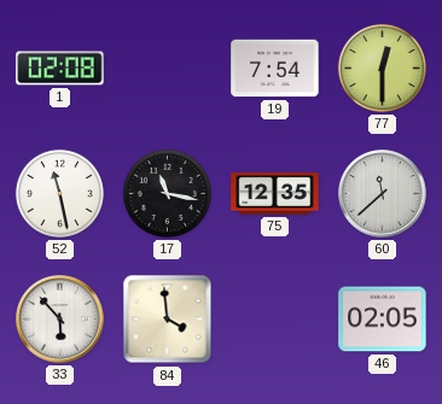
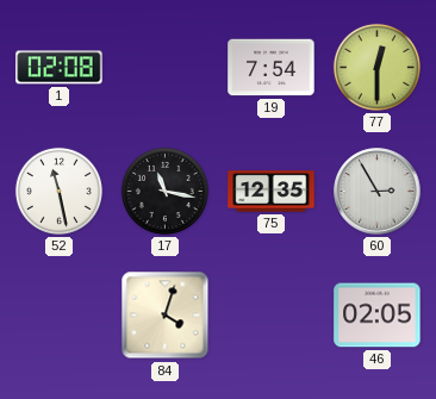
60: 11:38 -> 2:55 (378, 192)
33: 5:53 -> none (60, 320)
84: 3:59 -> 4:03 (166, 316)
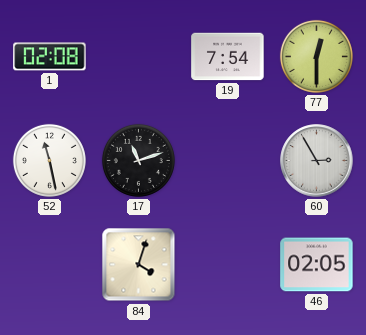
17: 11:17 -> 11:12 (138, 160)
75: 12:35 -> none (272, 192)
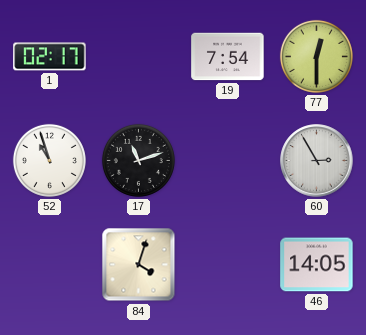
1: 02:08 -> 02:17 (50, 57)
52: 11:28 -> 10:57 (49, 160)
46: 02:05 -> 14:05 (317, 265)
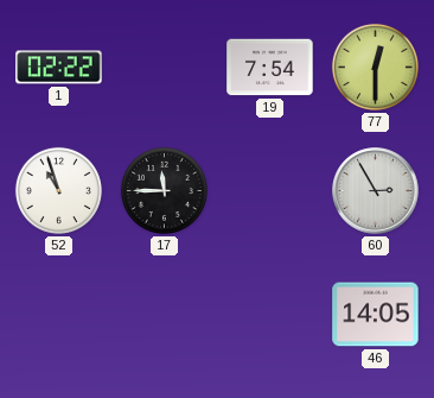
1: 02:17 -> 02:22 (59, 68)
17: 11:12 -> 11:45 (164, 190)
84: 4:03 -> none (139, 265)
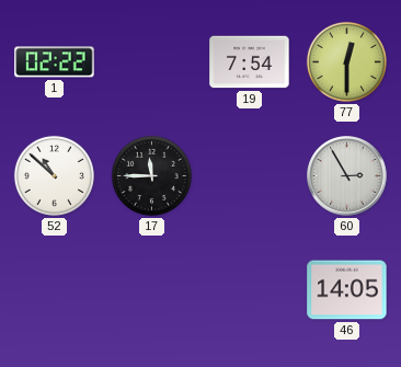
52: 10:57 -> 10:52 (54, 175)
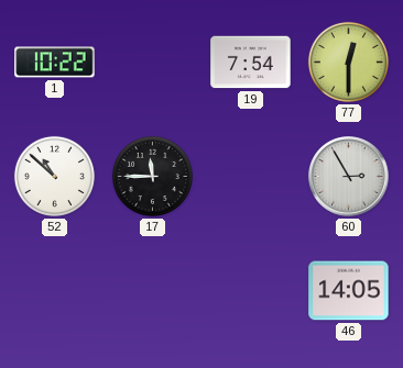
1: 02:22 -> 10:22 (55, 63)
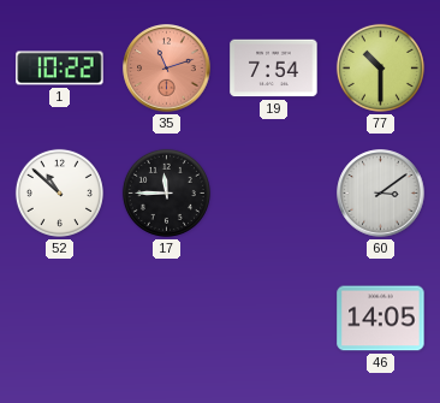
35: none -> 11:12 (167, 69)
77: 12:30 -> 10:30 (380, 67)
60: 2:55 -> 3:09 (381, 194)
